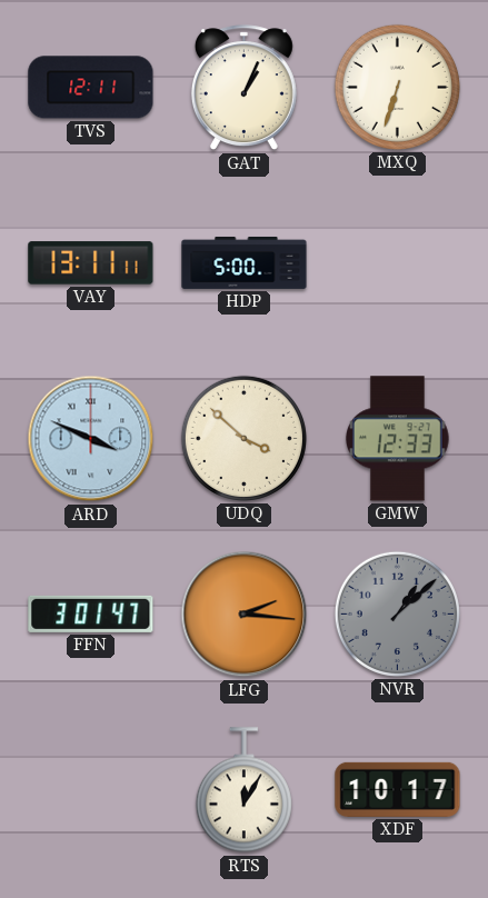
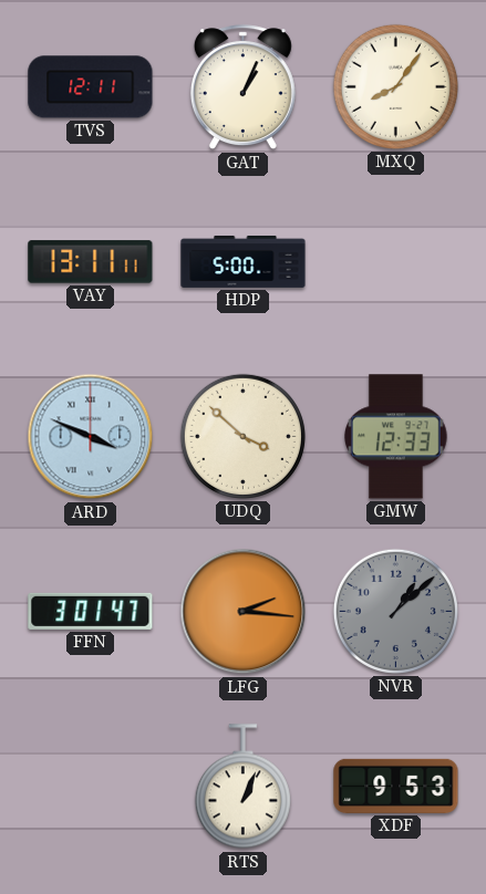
MXQ: 6:33 -> 8:06 (395, 86)
RTS: 12:05 -> 1:04 (242, 787)
XDF: 10:17 -> 9:53 (396, 786)
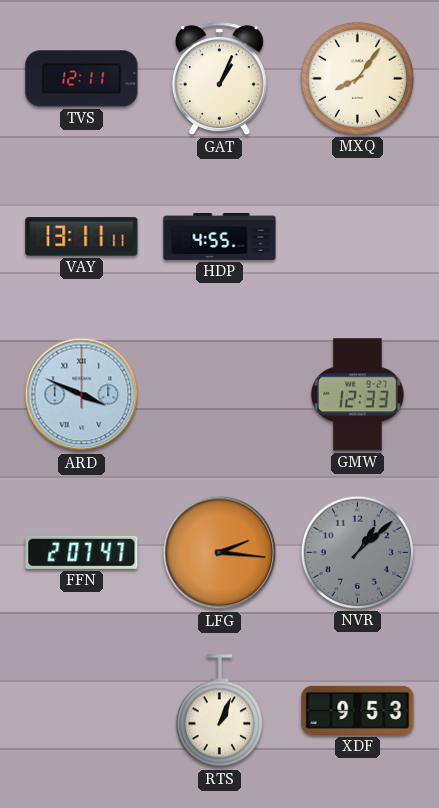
HDP: 5:00 -> 4:55 (220, 236)
UDQ: 3:52 -> none (242, 436)
FFN: 3:01 -> 2:07 (82, 552)
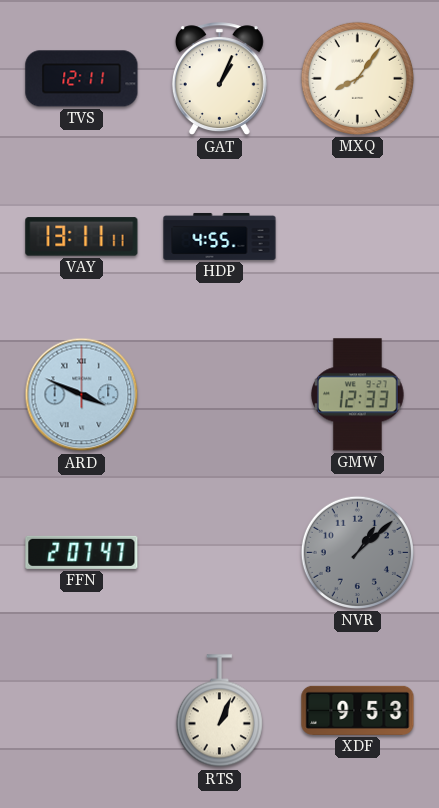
LFG: 2:16 -> none (220, 553)
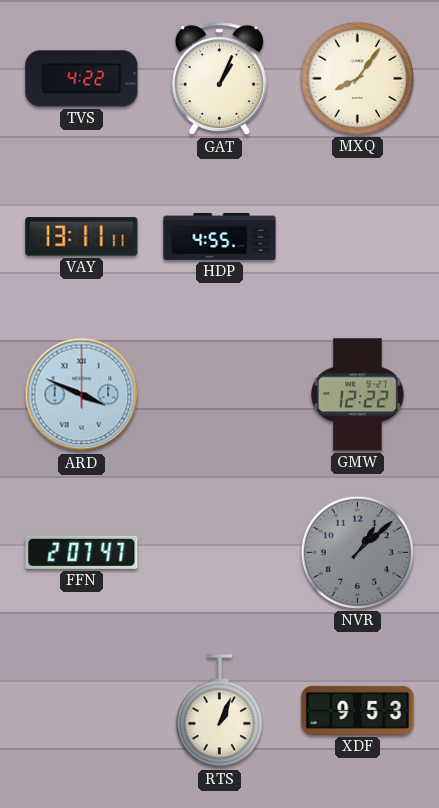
TVS: 12:11 -> 4:22 (82, 79)
GMW: 12:33 -> 12:22 (358, 395)
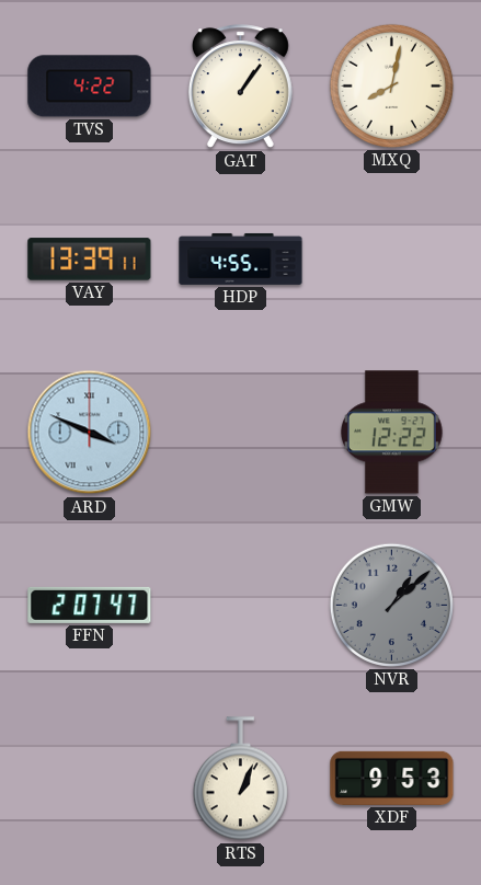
GAT: 1:04 -> 1:06 (240, 87)
MXQ: 8:06 -> 8:02 (391, 85)
VAY: 13:11 -> 13:39 (90, 260)
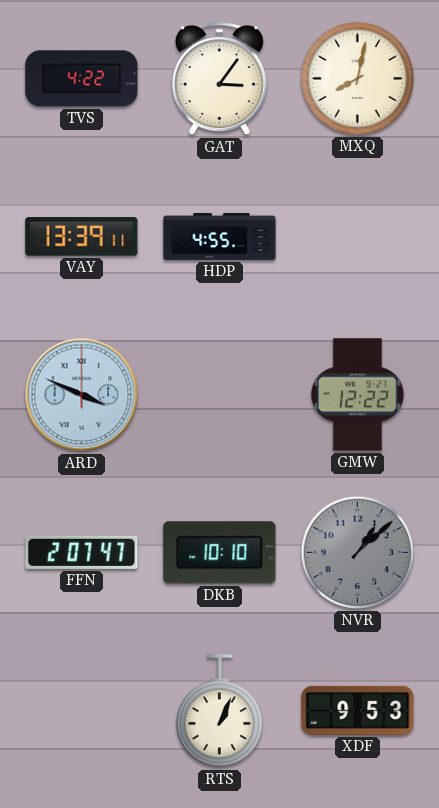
GAT: 1:06 -> 3:06 (219, 79)
DKB: none -> 10:10 (220, 553)
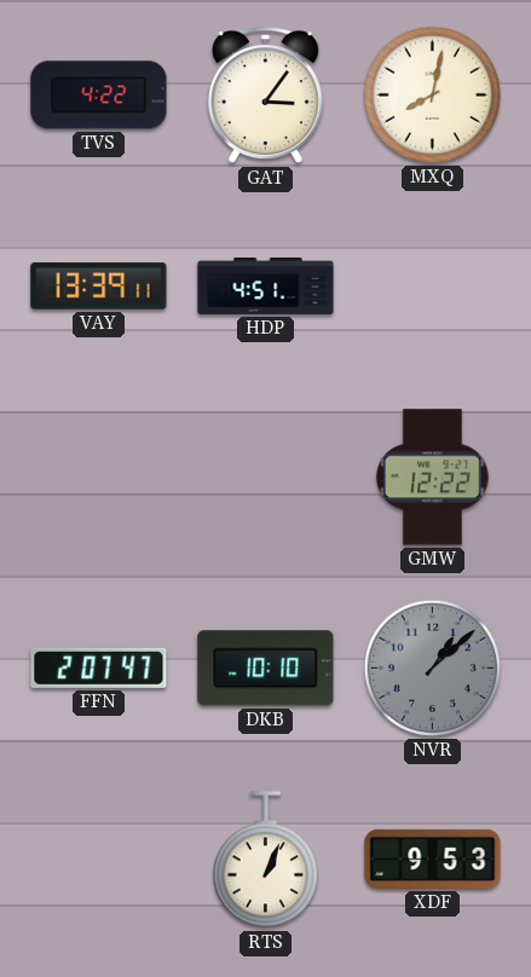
HDP: 4:55 -> 4:51 (266, 285)
ARD: 3:49 -> none (82, 395)
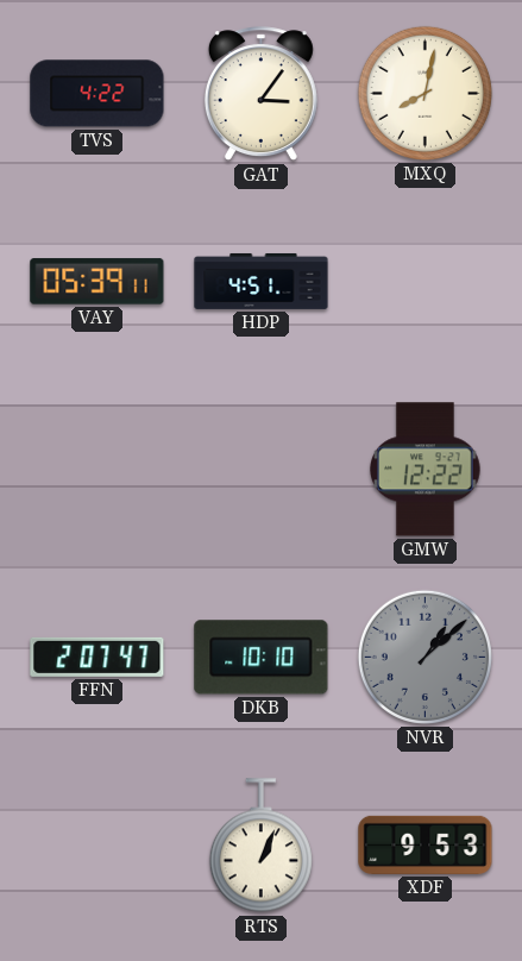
VAY: 13:39 -> 05:39 (98, 282)
